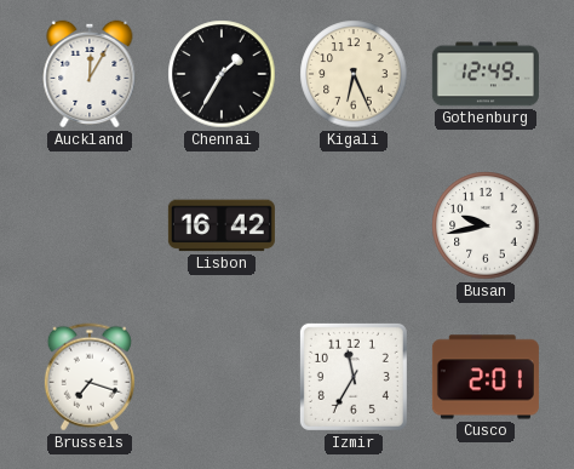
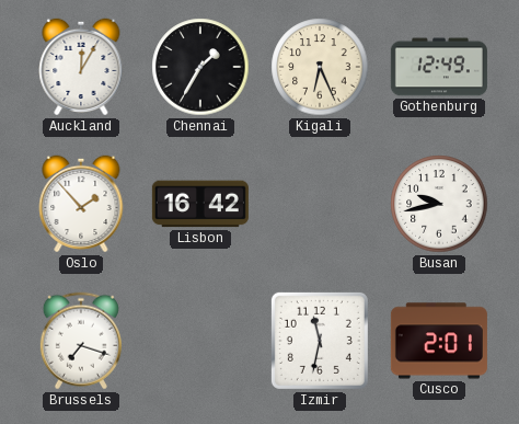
Oslo: none -> 1:53 (81, 204)
Izmir: 11:35 -> 11:32 (320, 341)
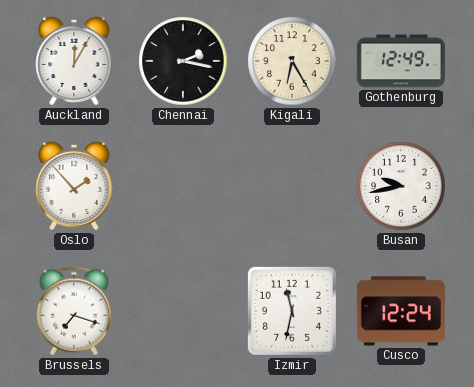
Chennai: 1:35 -> 2:17 (183, 61)
Kigali: 6:26 -> 6:25 (292, 61)
Lisbon: 16:42 -> none (200, 204)
Cusco: 2:01 -> 12:24 (401, 311)
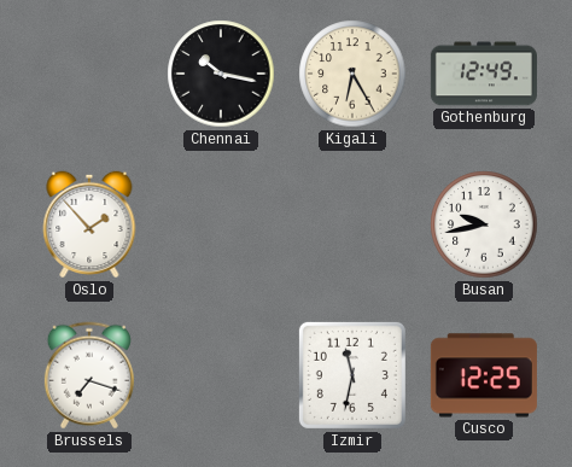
Auckland: 12:05 -> none (74, 61)
Chennai: 2:17 -> 10:17 (221, 74)
Cusco: 12:24 -> 12:25 (484, 375)
